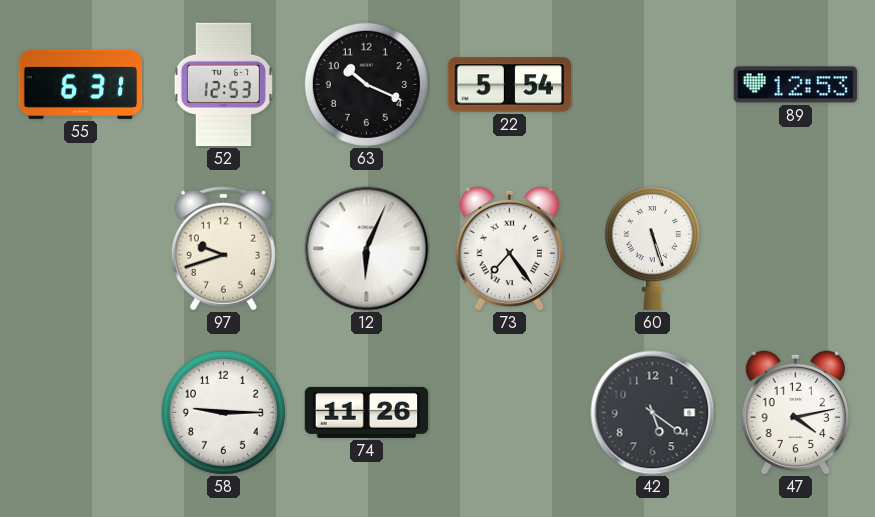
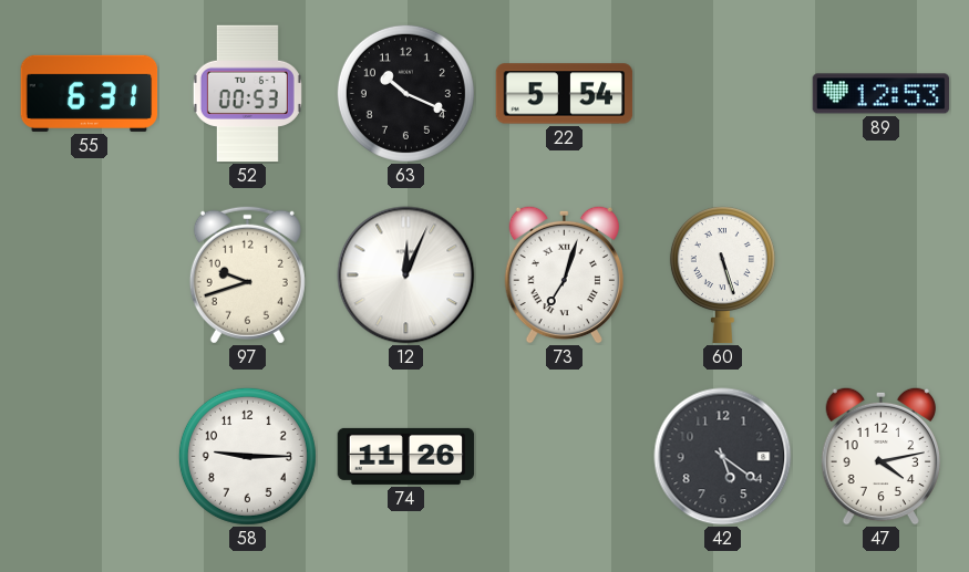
52: 12:53 -> 00:53 (247, 94)
12: 6:04 -> 12:04 (406, 275)
73: 7:24 -> 7:03 (564, 274)
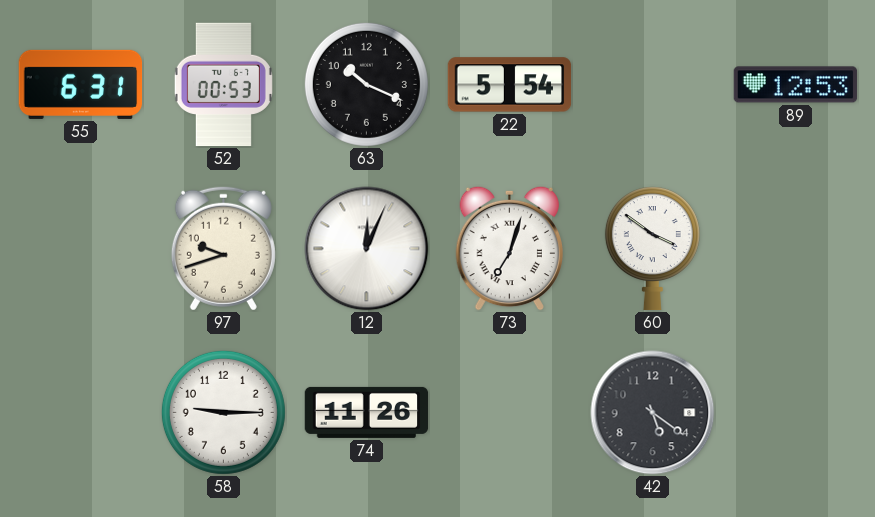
60: 5:27 -> 3:51 (652, 249)
47: 4:13 -> none (880, 456)
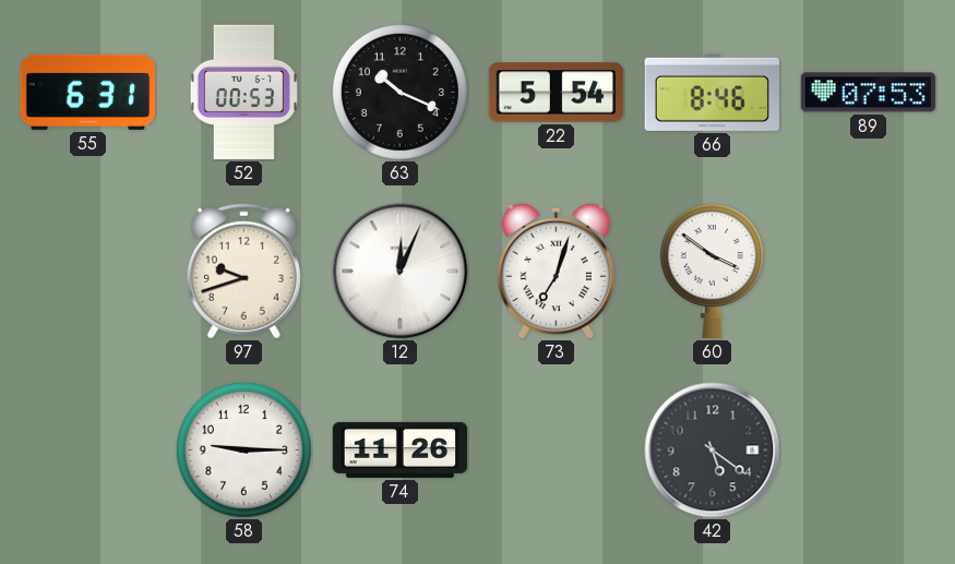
66: none -> 8:46 (712, 92)
89: 12:53 -> 07:53 (869, 93)
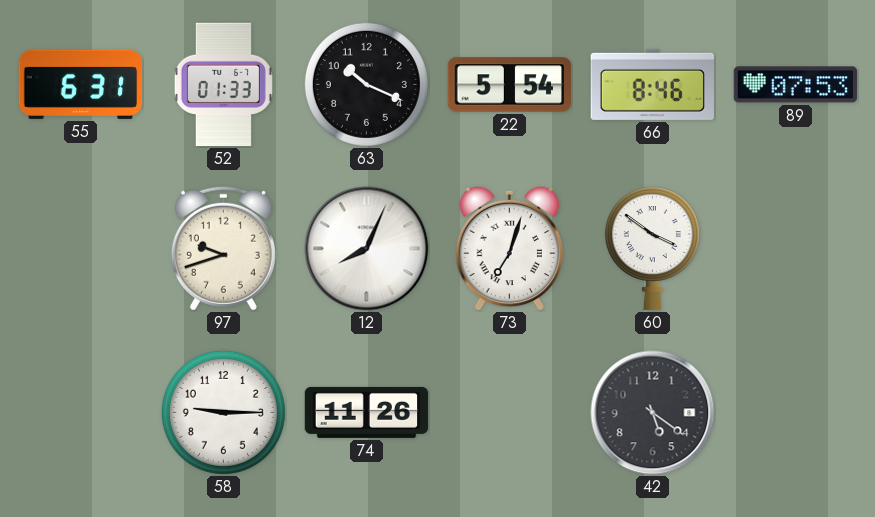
52: 00:53 -> 01:33 (223, 85)
12: 12:04 -> 8:04 (367, 249)
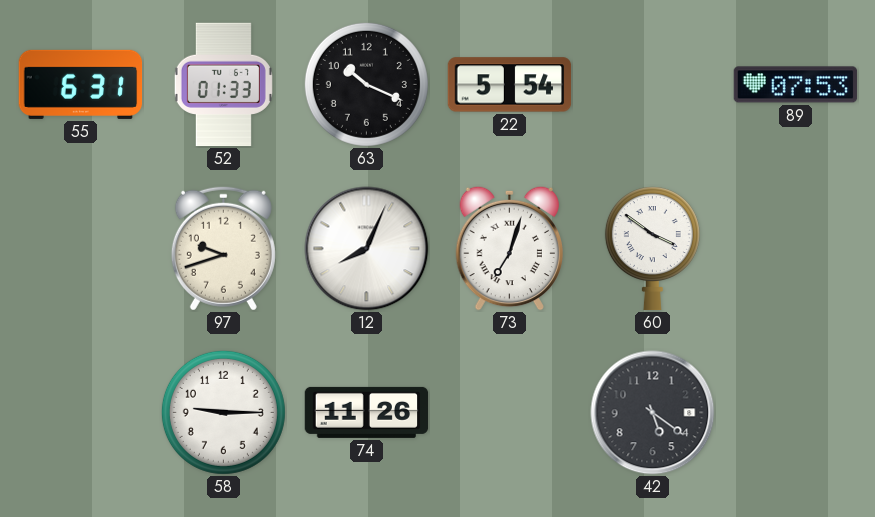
66: 8:46 -> none (652, 84)
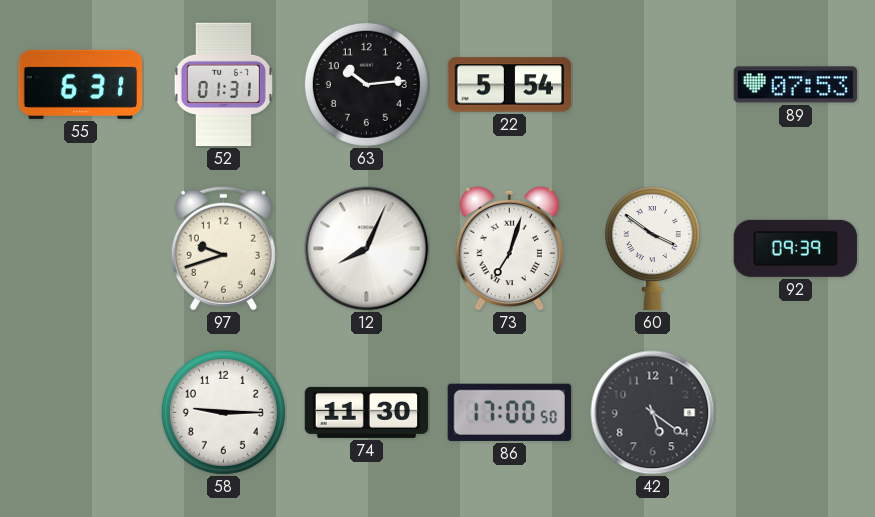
52: 01:33 -> 01:31 (223, 85)
63: 10:19 -> 10:14 (366, 84)
92: none -> 09:39 (795, 248)
74: 11:26 -> 11:30 (367, 412)
86: none -> 17:00 (509, 412)
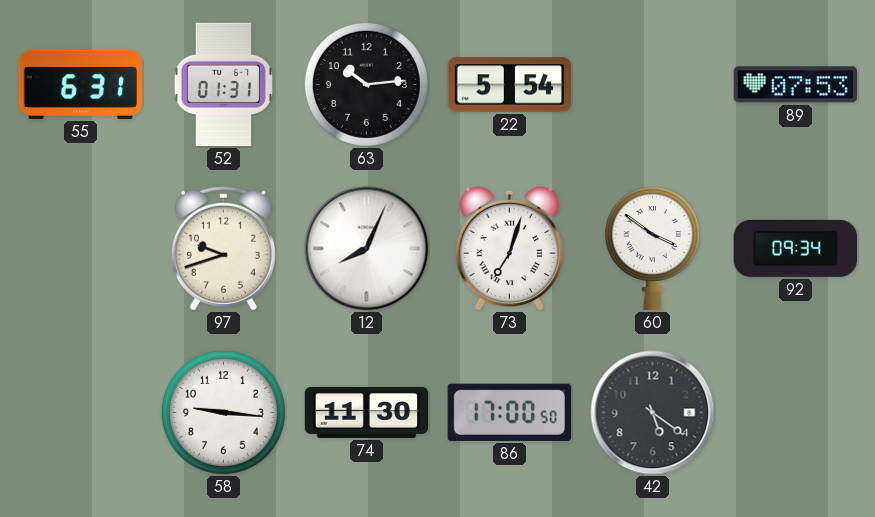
92: 09:39 -> 09:34 (795, 248)
58: 9:15 -> 9:16 (223, 412)
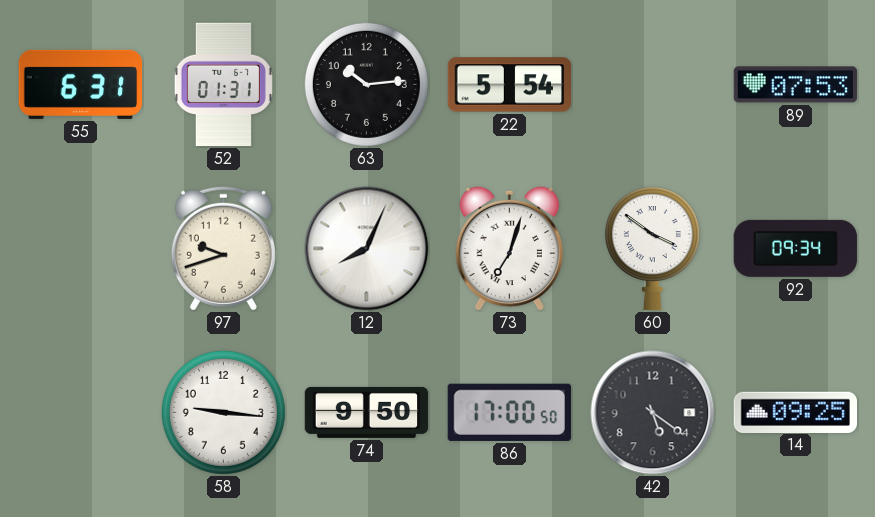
74: 11:30 -> 9:50 (367, 412)
14: none -> 09:25 (795, 412)
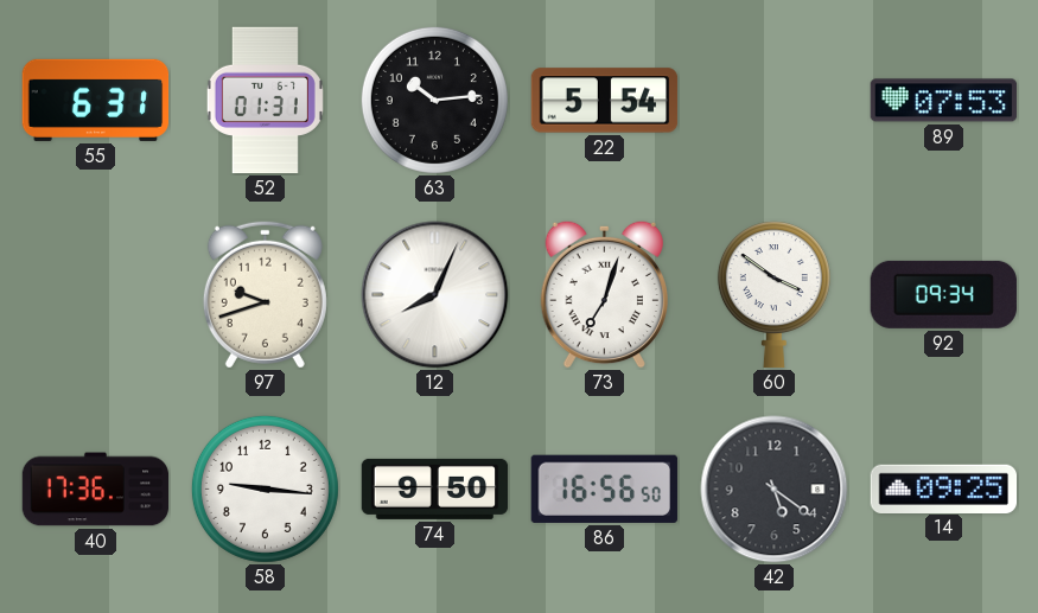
40: none -> 17:36 (96, 490)
86: 17:00 -> 16:56 (604, 489)
